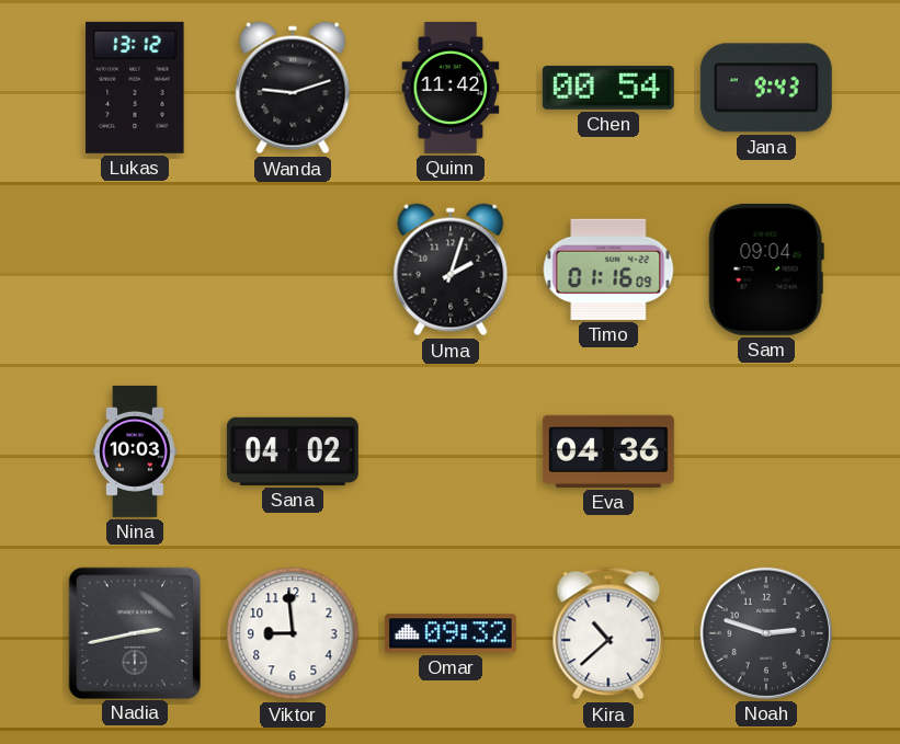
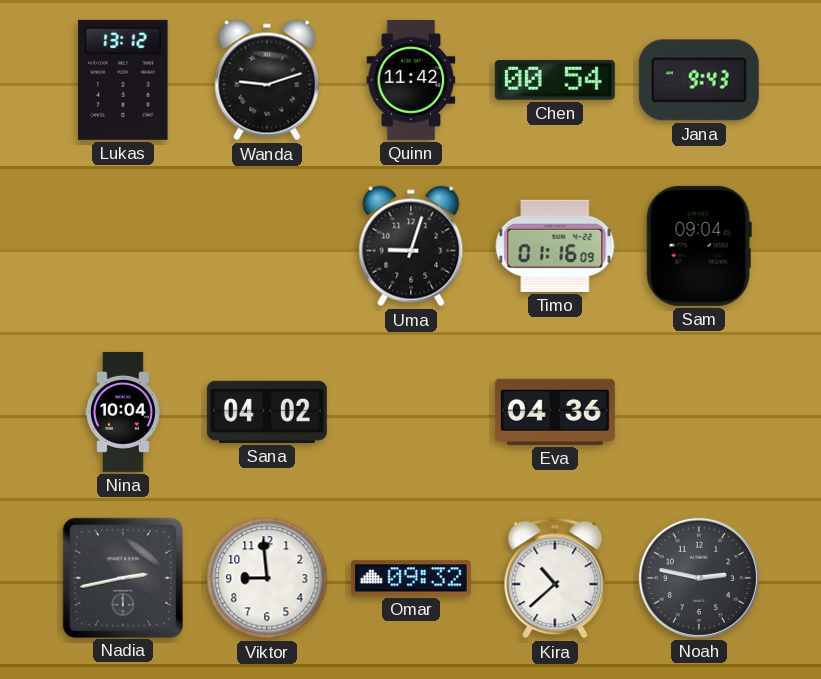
Uma: 2:03 -> 9:03 (411, 246)
Nina: 10:03 -> 10:04 (124, 412)
Noah: 2:48 -> 2:47 (699, 578)
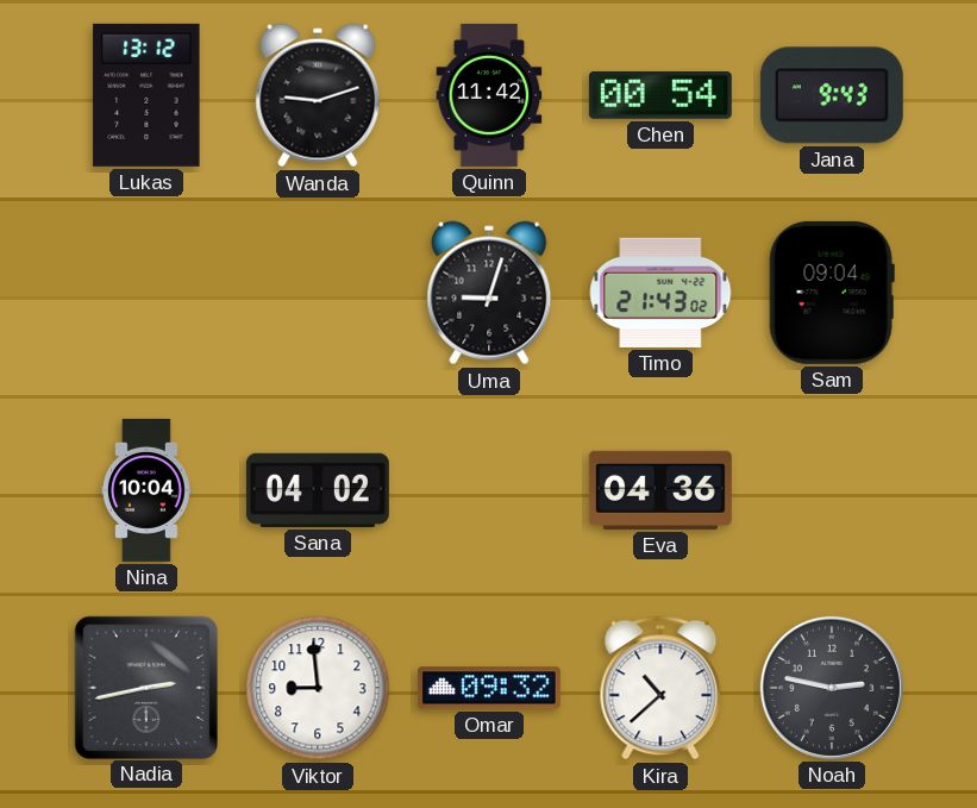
Timo: 01:16 -> 21:43 (660, 293)
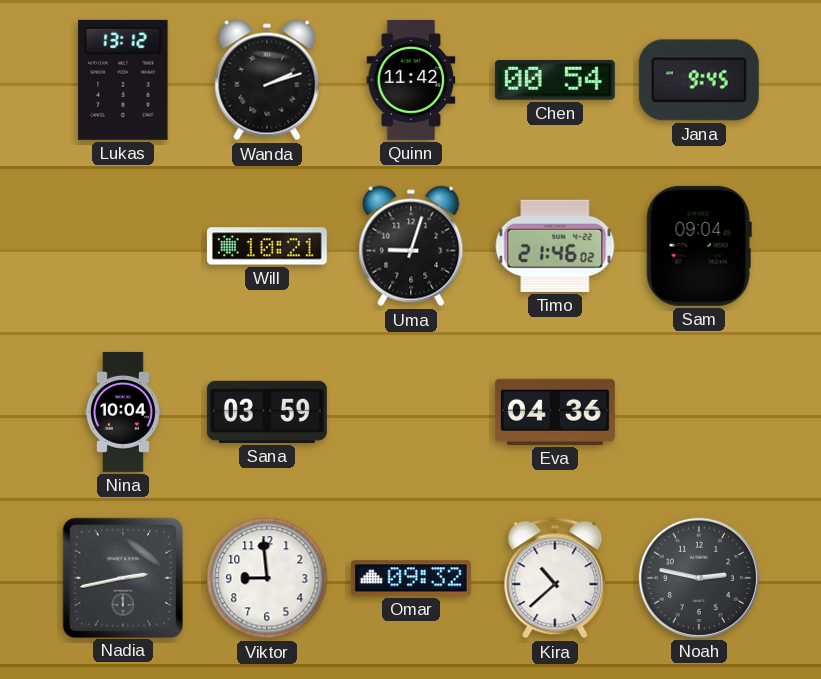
Wanda: 9:12 -> 2:12 (267, 80)
Jana: 9:43 -> 9:45 (699, 80)
Will: none -> 10:21 (267, 246)
Timo: 21:43 -> 21:46 (555, 246)
Sana: 04:02 -> 03:59 (267, 412)
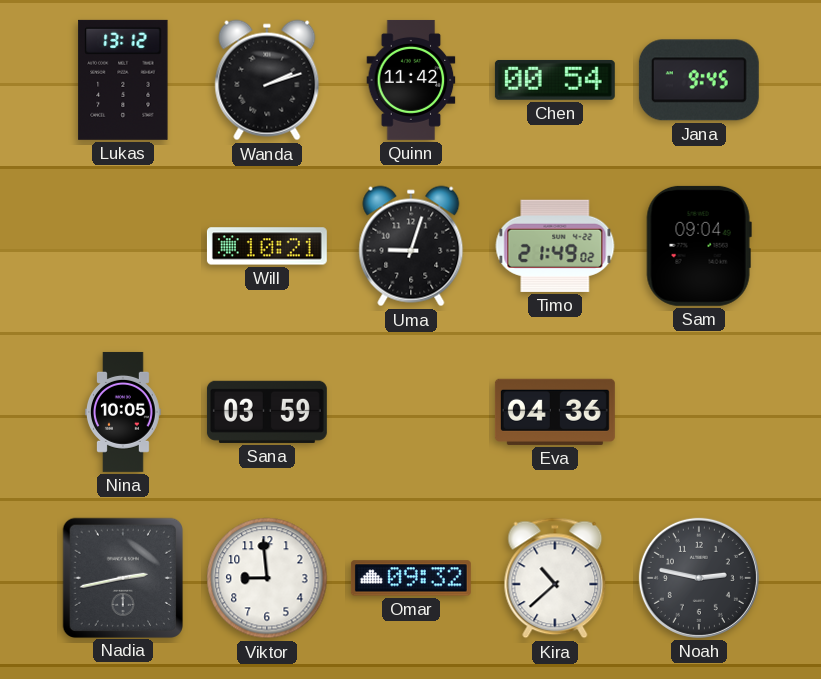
Timo: 21:46 -> 21:49 (555, 246)
Nina: 10:04 -> 10:05 (124, 412)
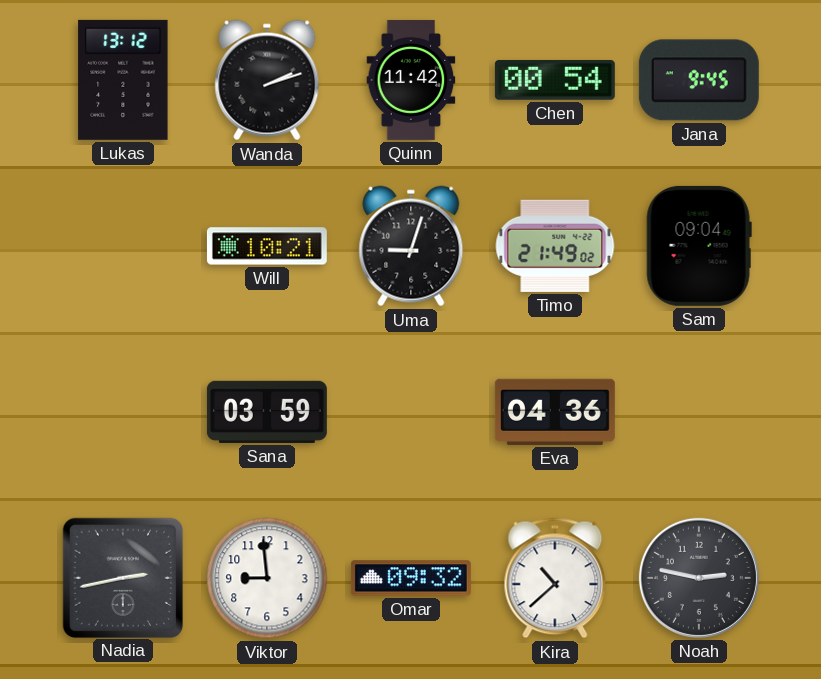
Nina: 10:05 -> none (124, 412)
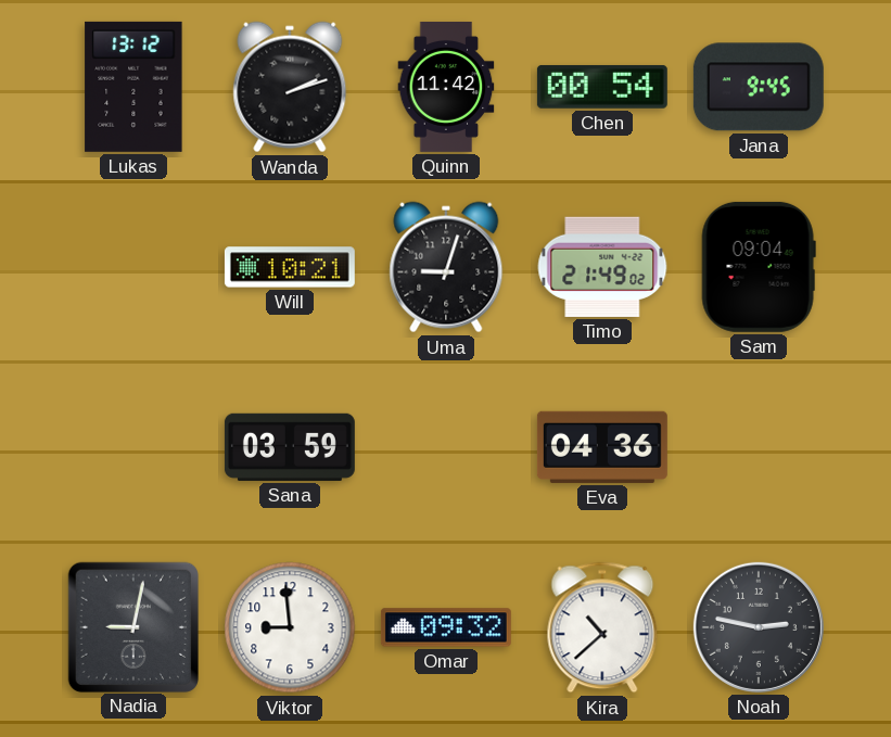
Nadia: 2:43 -> 9:02 (133, 626)
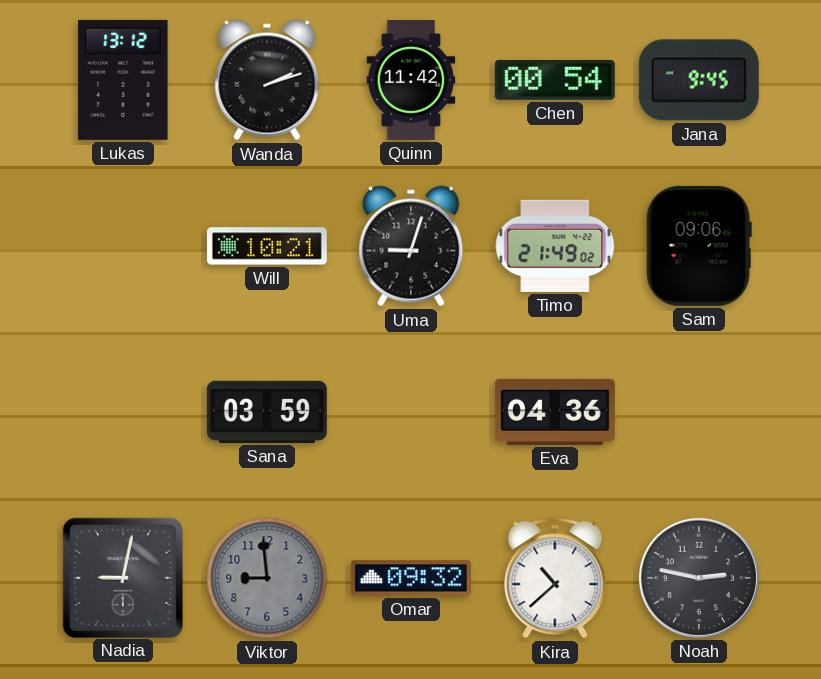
Sam: 09:04 -> 09:06 (699, 246)
Viktor dial: white -> grey (267, 578)
